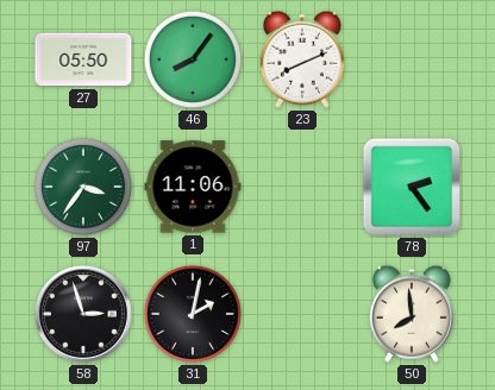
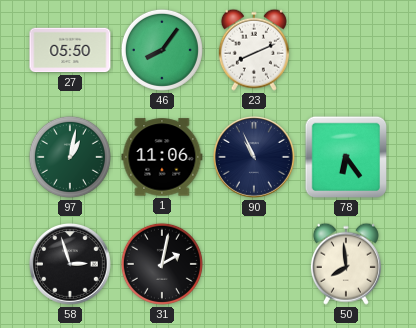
97: 3:36 -> 1:02 (70, 157)
90: none -> 10:56 (255, 158)
78: 2:24 -> 6:24 (346, 157)
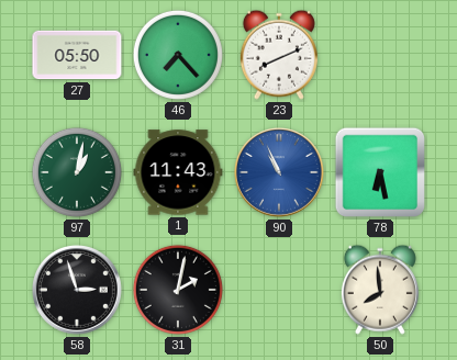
46: 8:06 -> 7:23 (178, 55)
1: 11:06 -> 11:43 (178, 172)
90 dial: navy -> blue (280, 173)
78: 6:24 -> 6:28 (380, 172)
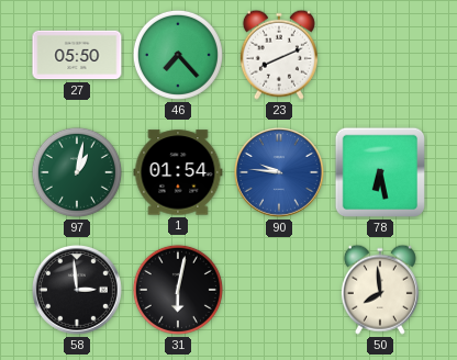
1: 11:43 -> 01:54 (178, 172)
90: 10:56 -> 9:46 (280, 173)
58: 2:57 -> 2:59 (78, 291)
31: 2:02 -> 6:02 (178, 290)
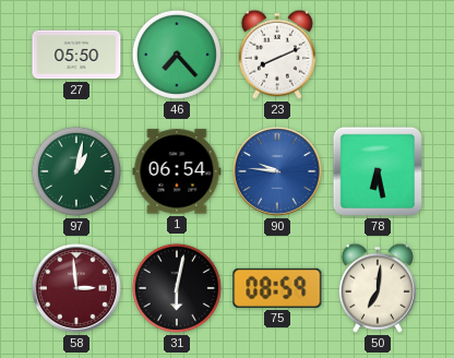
1: 01:54 -> 06:54 (177, 171)
58 dial: black -> burgundy (77, 289)
75: none -> 08:59 (277, 288)
50: 7:59 -> 7:01 (378, 288)
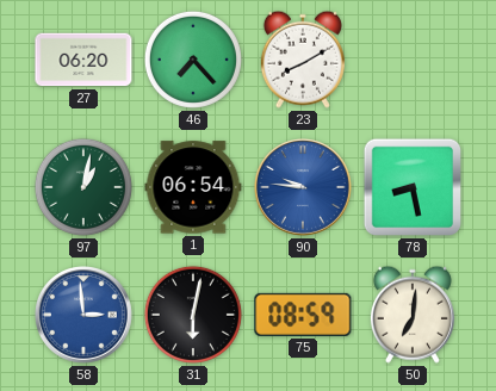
27: 05:50 -> 06:20 (83, 60)
23: 8:11 -> 8:10 (303, 60)
78: 6:28 -> 8:28 (413, 187)
58 dial: burgundy -> blue (85, 316)
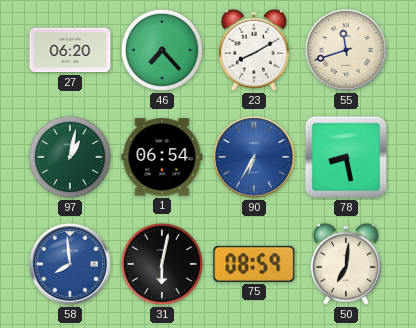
55: none -> 11:42 (347, 51)
90: 9:46 -> 6:35 (255, 158)
58: 2:59 -> 7:59 (71, 265)
